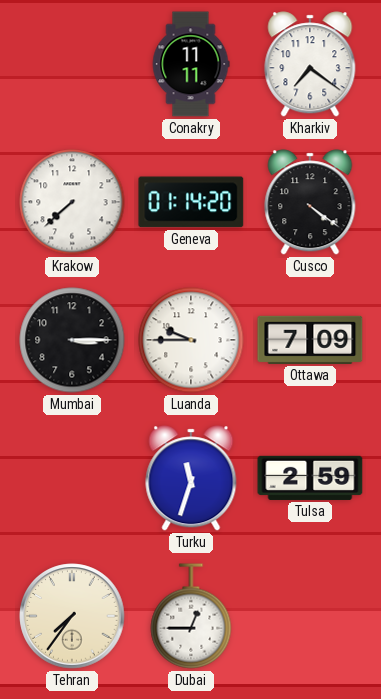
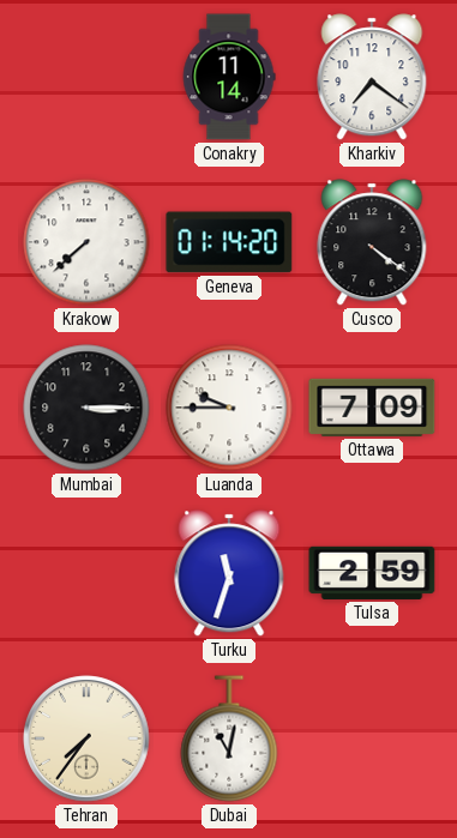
Conakry: 11:11 -> 11:14 (229, 77)
Dubai: 12:45 -> 11:02 (229, 738)
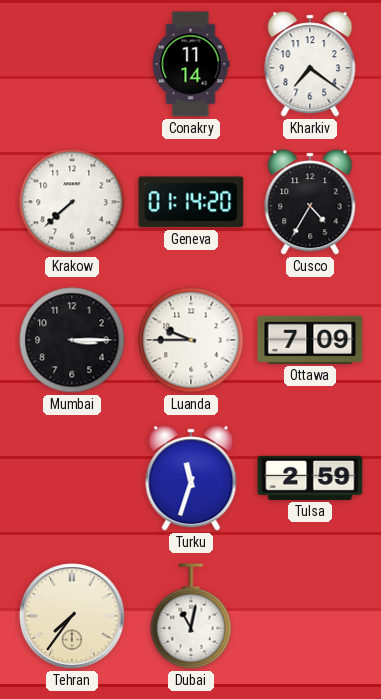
Cusco: 4:21 -> 4:35 (310, 202)
